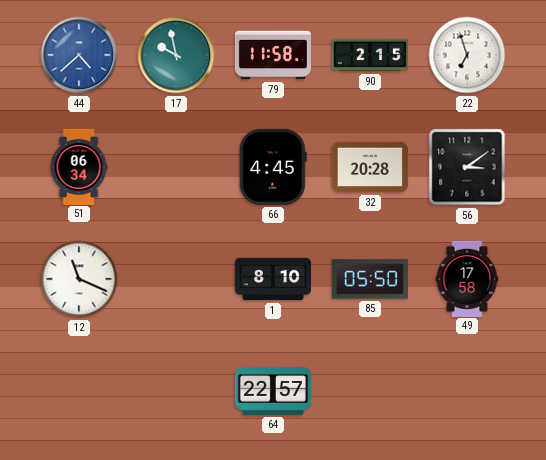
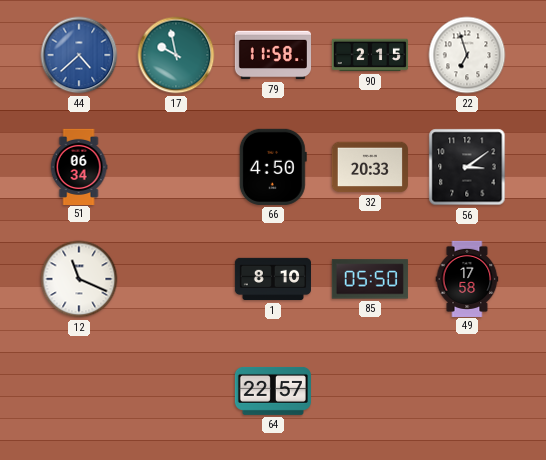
66: 4:45 -> 4:50 (273, 167)
32: 20:28 -> 20:33 (370, 167)
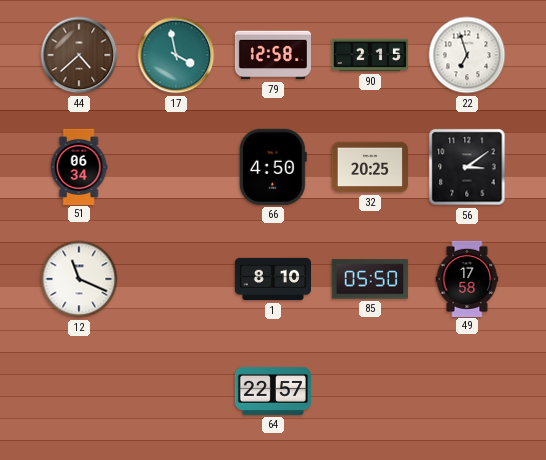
44 dial: blue -> brown (79, 55)
17: 9:58 -> 3:58 (176, 55)
79: 11:58 -> 12:58 (272, 55)
32: 20:33 -> 20:25 (370, 167)
